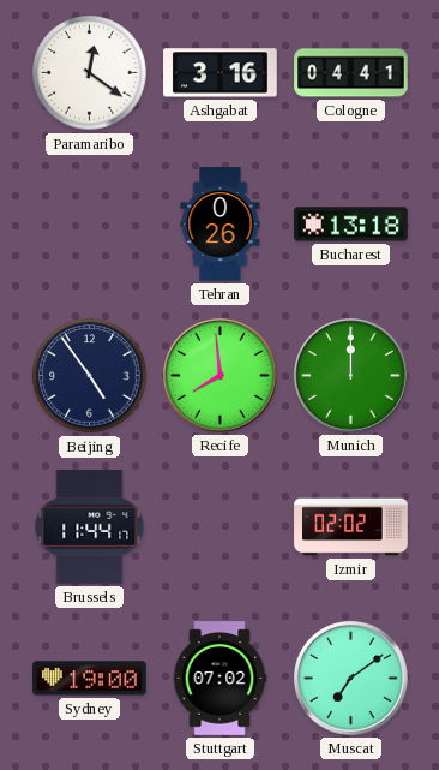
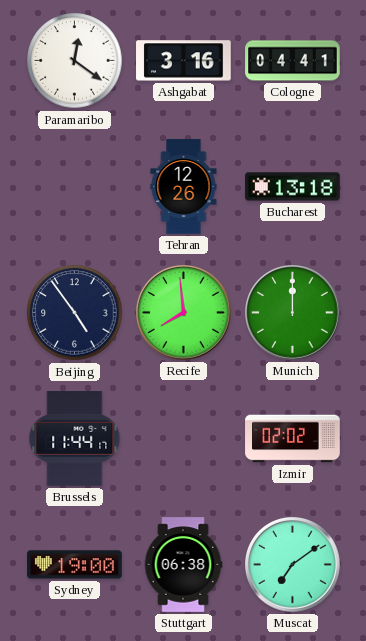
Tehran: 0:26 -> 12:26 (184, 187)
Stuttgart: 07:02 -> 06:38 (183, 565)
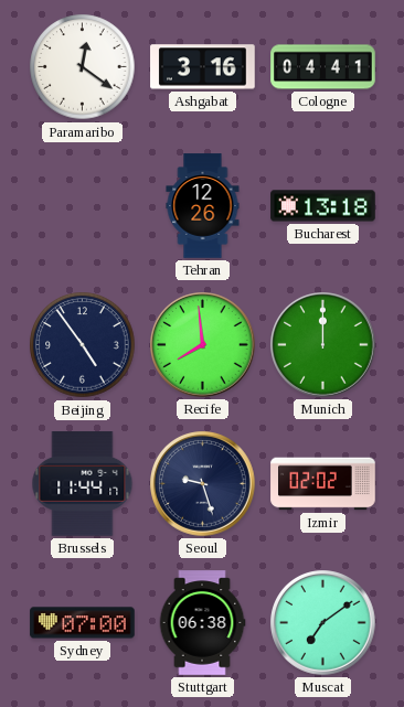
Seoul: none -> 9:27 (203, 484)
Sydney: 19:00 -> 07:00 (83, 623)
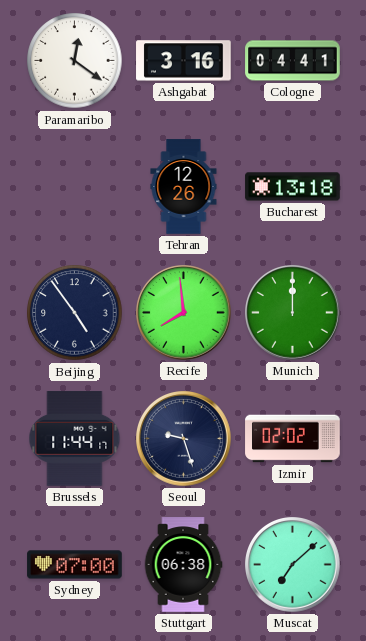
Muscat: 7:09 -> 7:08 (293, 565)
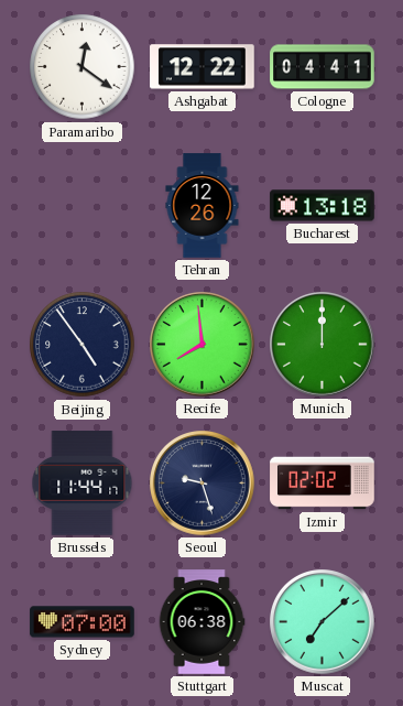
Ashgabat: 3:16 -> 12:22 (203, 67)
